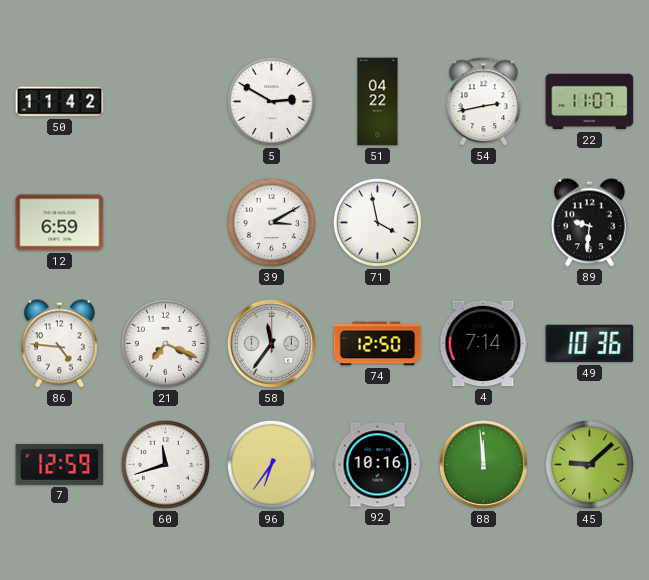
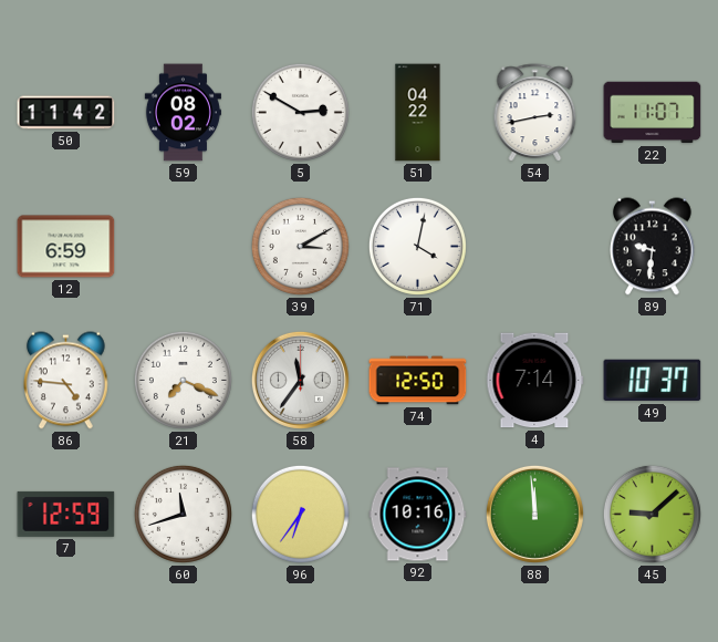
59: none -> 08:02 (183, 113)
71: 3:58 -> 4:02 (417, 246)
49: 10:36 -> 10:37 (653, 381)
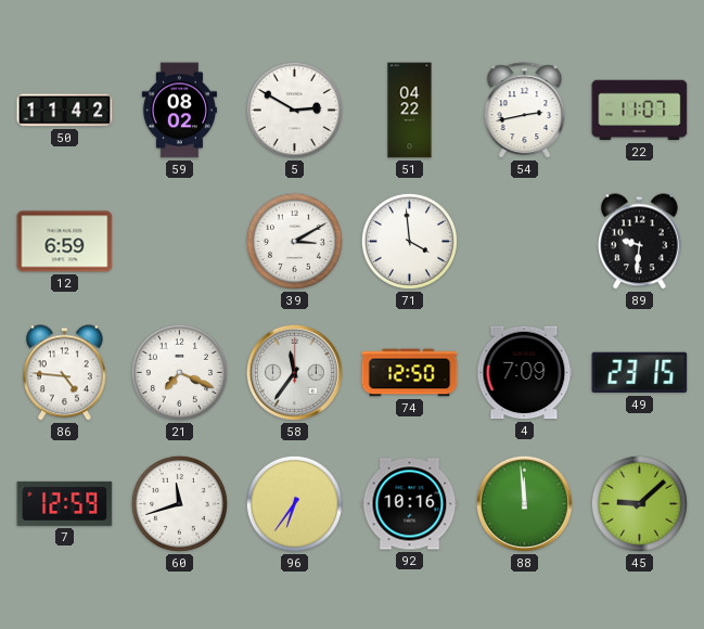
71: 4:02 -> 3:59 (409, 241)
4: 7:14 -> 7:09 (525, 373)
49: 10:37 -> 23:15 (640, 373)
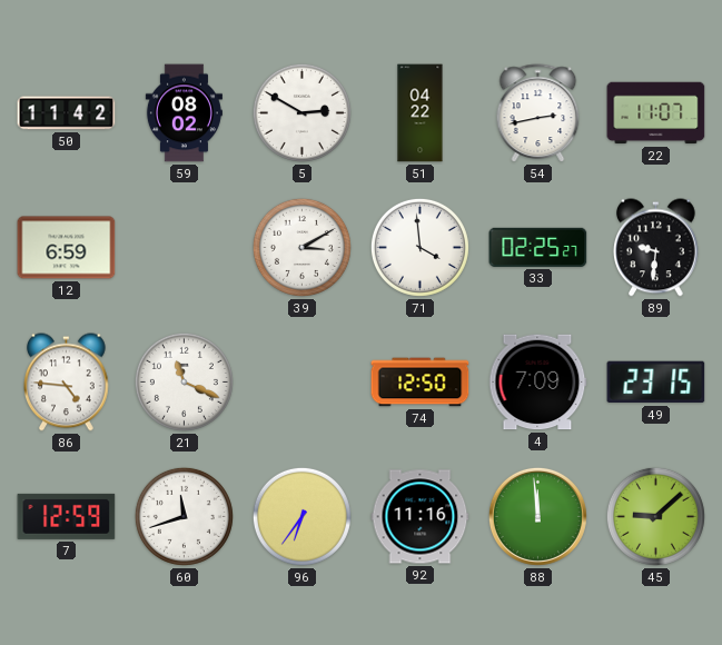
33: none -> 02:25 (538, 247)
21: 7:19 -> 11:19 (184, 381)
58: 11:36 -> none (294, 372)
92: 10:16 -> 11:16 (421, 517)
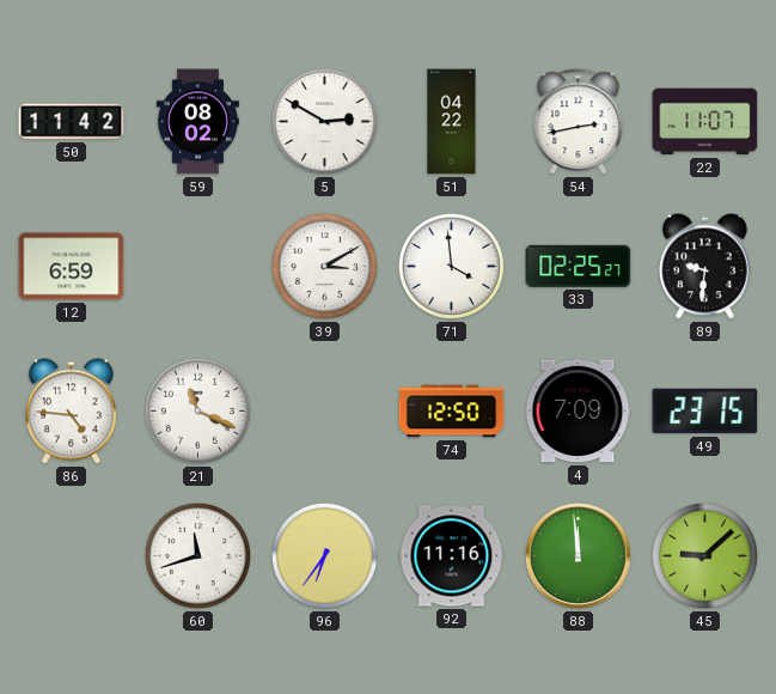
7: 12:59 -> none (67, 516)
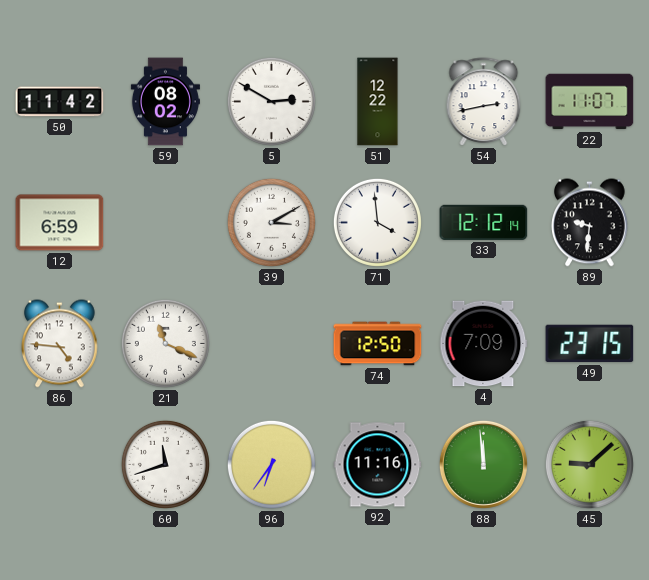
51: 04:22 -> 12:22 (378, 102)
33: 02:25 -> 12:12 (484, 222)
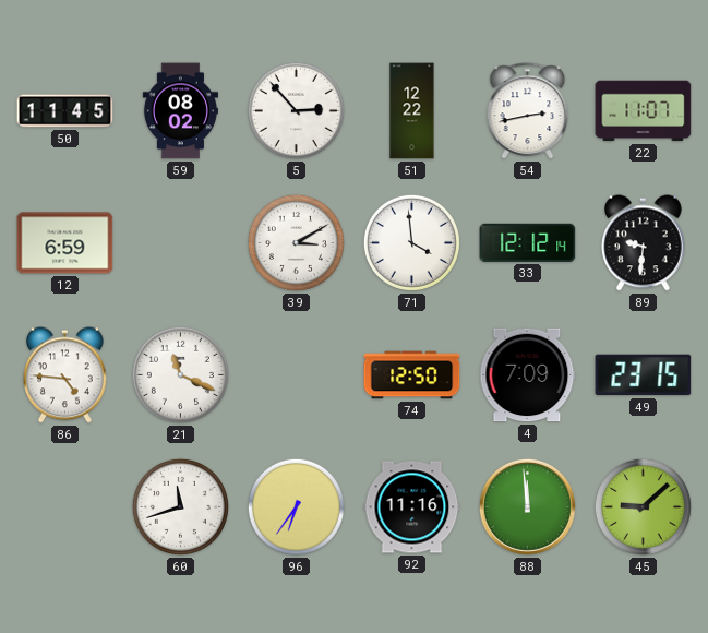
50: 11:42 -> 11:45 (65, 111)
5: 2:50 -> 2:53 (296, 110)
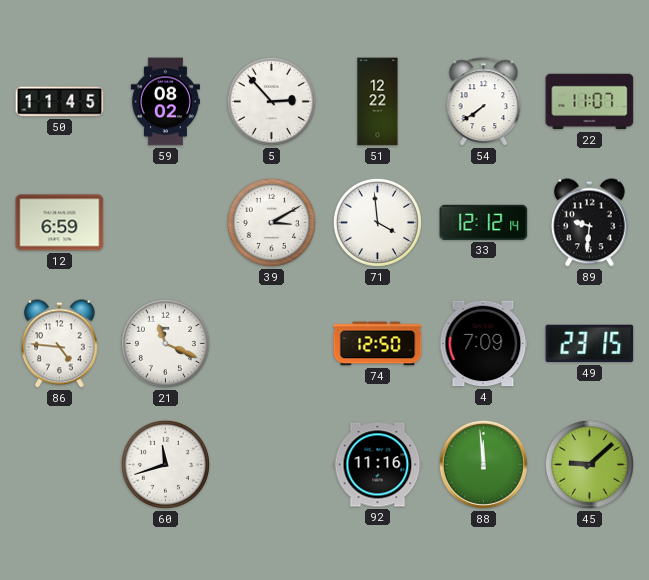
54: 2:43 -> 7:39 (484, 102)
96: 6:36 -> none (296, 506)
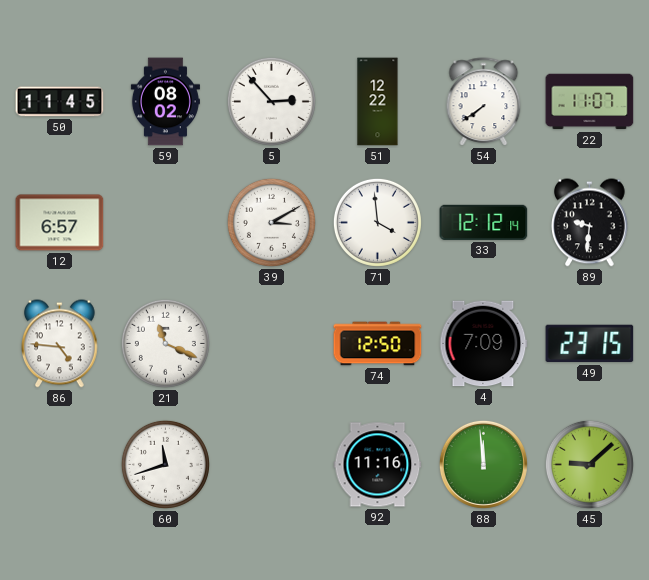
12: 6:59 -> 6:57 (60, 223)
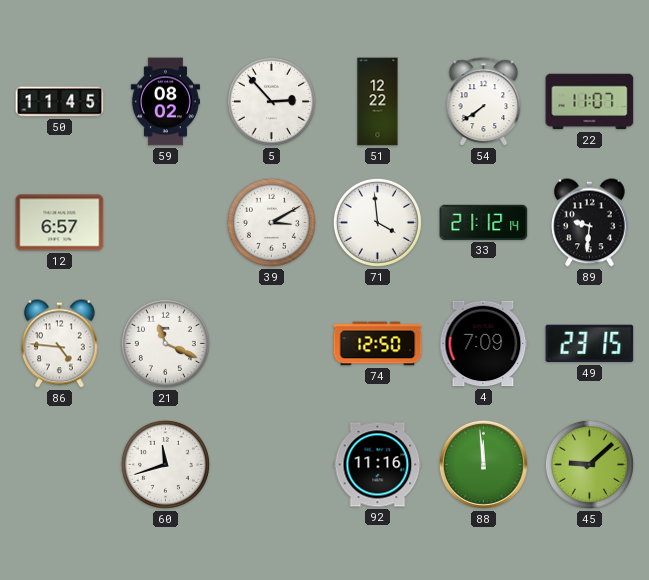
33: 12:12 -> 21:12 (484, 222)
